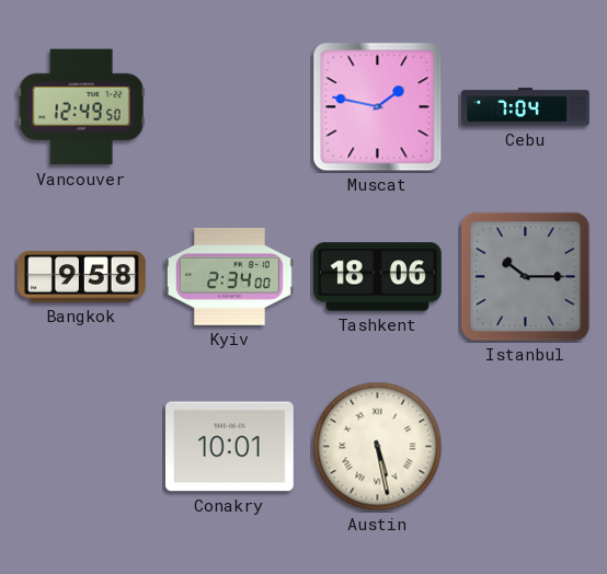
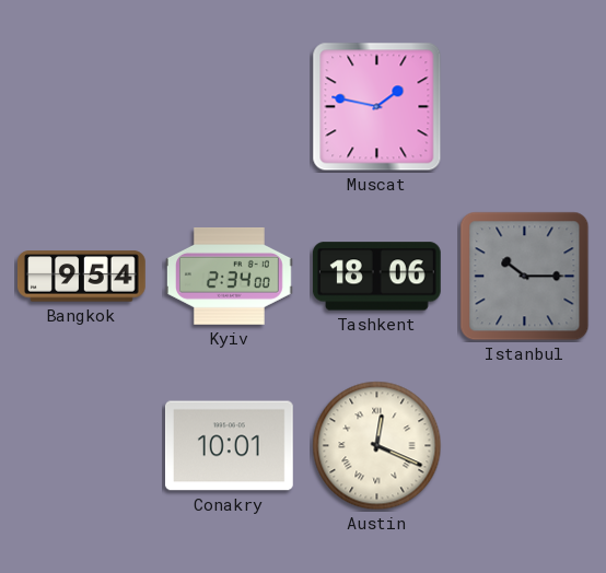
Vancouver: 12:49 -> none (81, 107)
Cebu: 7:04 -> none (526, 107)
Bangkok: 9:58 -> 9:54 (82, 277)
Austin: 5:28 -> 12:19 (377, 446)
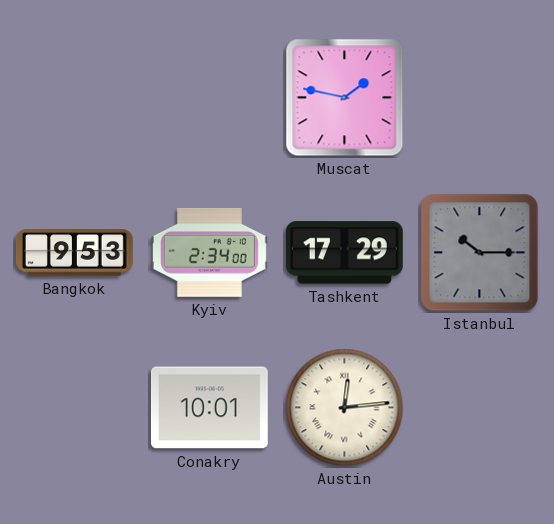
Bangkok: 9:54 -> 9:53 (75, 253)
Tashkent: 18:06 -> 17:29 (344, 253)
Austin: 12:19 -> 12:14 (345, 408)
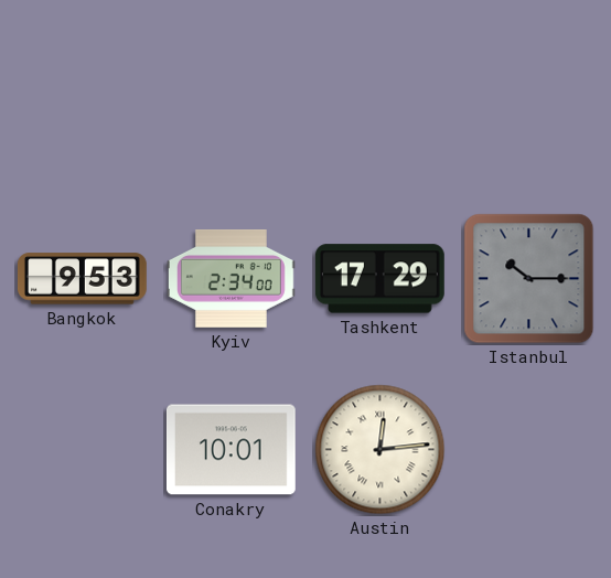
Muscat: 1:47 -> none (345, 98)
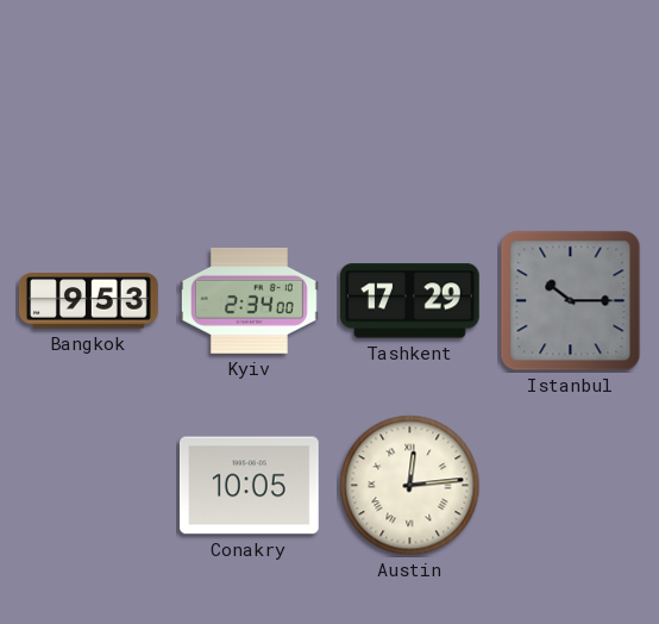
Conakry: 10:01 -> 10:05 (249, 486)
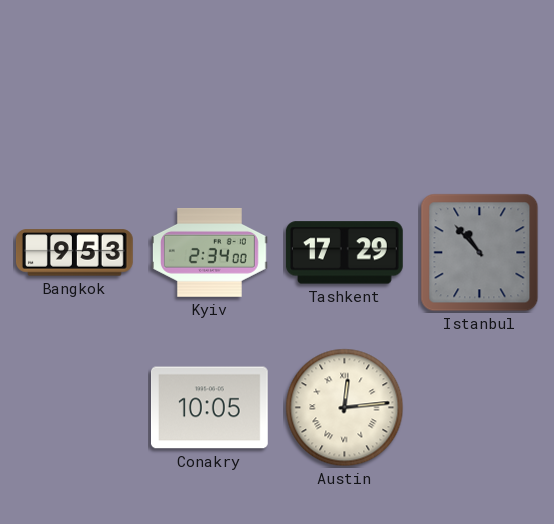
Istanbul: 10:15 -> 10:53 (480, 253)
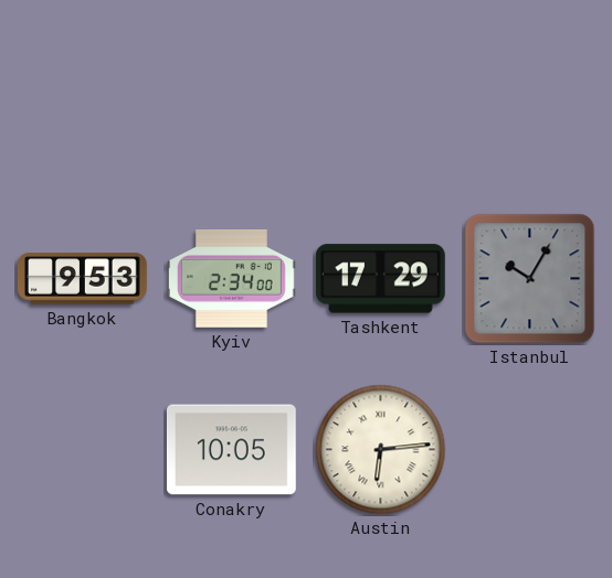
Istanbul: 10:53 -> 10:05 (530, 279)
Austin: 12:14 -> 6:14 (381, 450)
